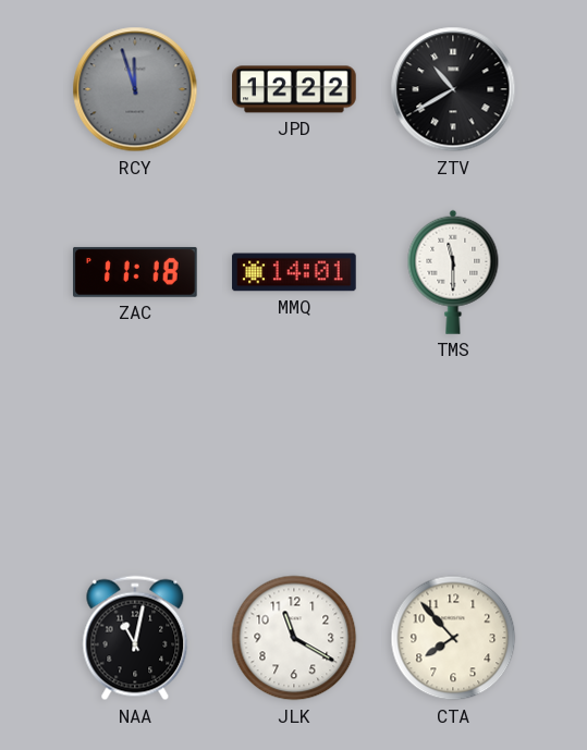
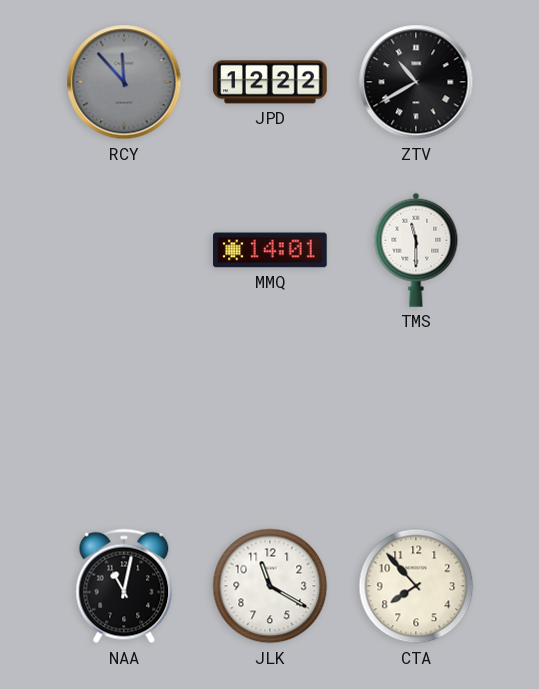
RCY: 11:57 -> 11:53 (124, 82)
ZAC: 11:18 -> none (136, 272)
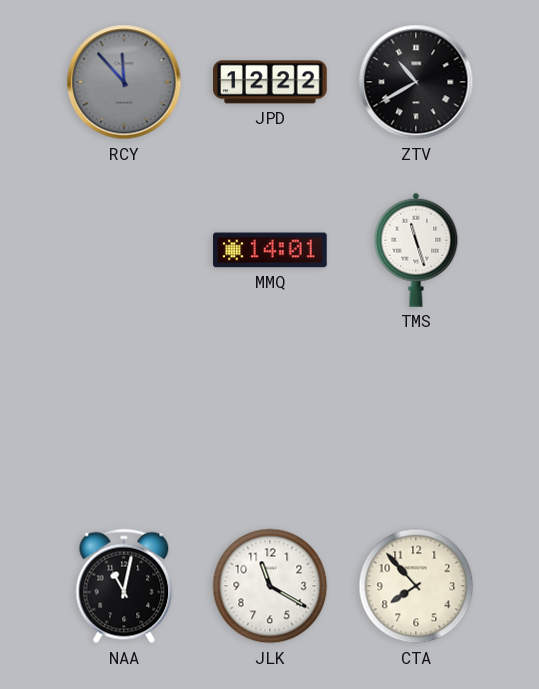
TMS: 11:30 -> 11:27 (416, 250)
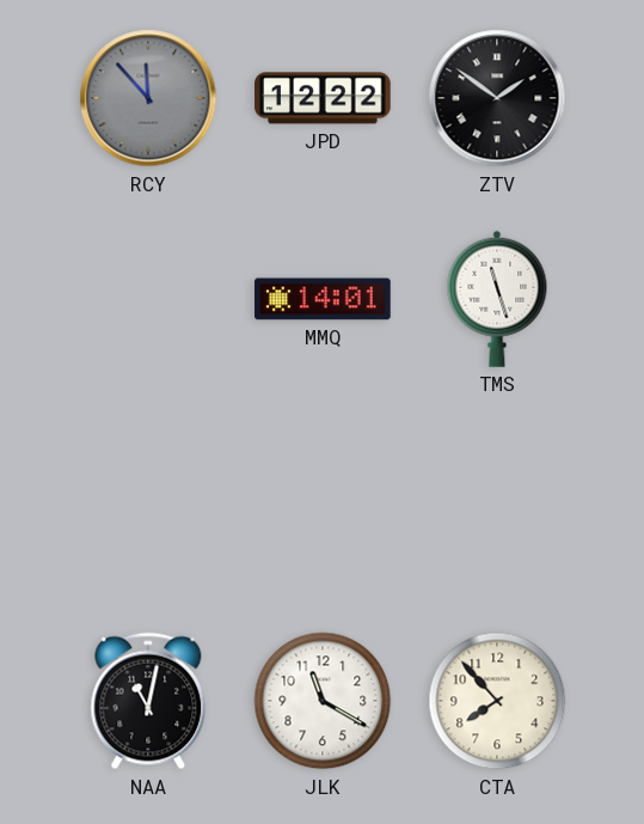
ZTV: 10:40 -> 1:51 (497, 98)
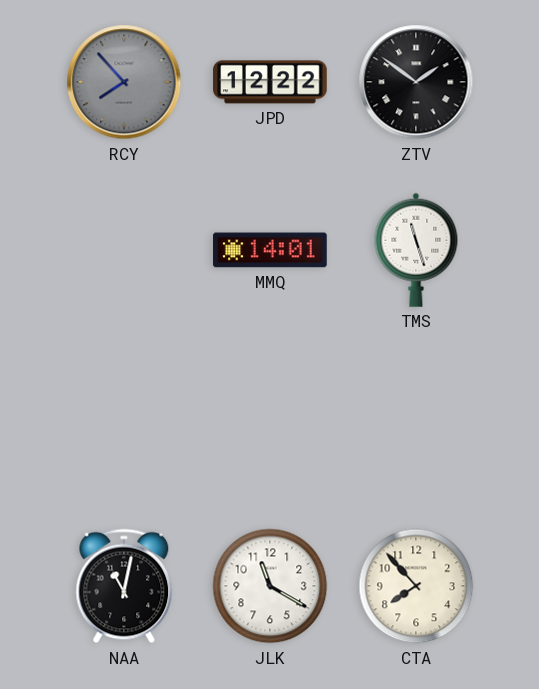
RCY: 11:53 -> 7:53 (124, 82)
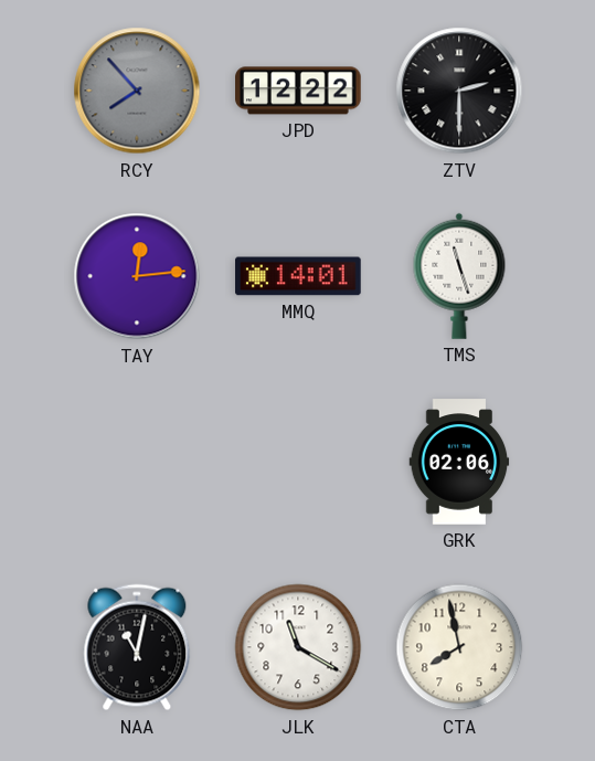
ZTV: 1:51 -> 2:30 (459, 91)
TAY: none -> 12:14 (137, 276)
GRK: none -> 02:06 (459, 462)
CTA: 7:53 -> 7:58 (459, 647)
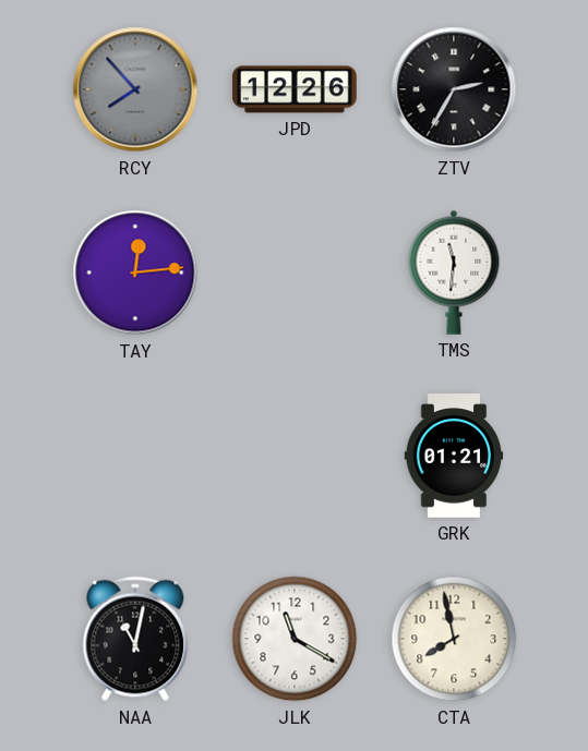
JPD: 12:22 -> 12:26 (295, 89)
ZTV: 2:30 -> 2:35 (454, 89)
MMQ: 14:01 -> none (298, 276)
TMS: 11:27 -> 11:31 (454, 272)
GRK: 02:06 -> 01:21 (454, 456)
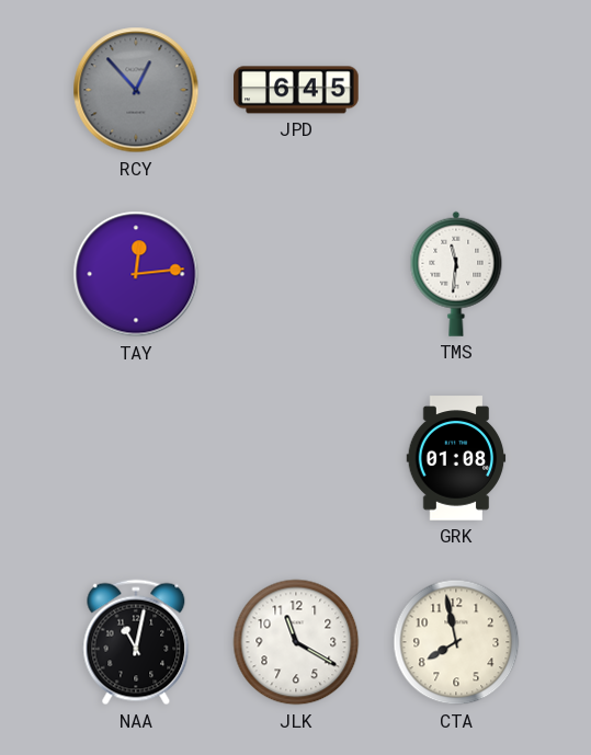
RCY: 7:53 -> 12:53 (136, 90)
JPD: 12:26 -> 6:45 (296, 90)
ZTV: 2:35 -> none (454, 89)
GRK: 01:21 -> 01:08 (456, 458)
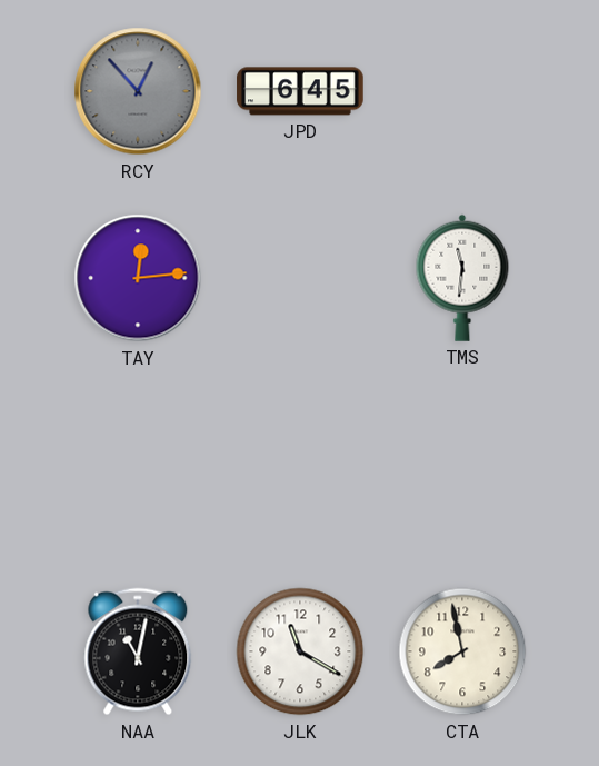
GRK: 01:08 -> none (456, 458)
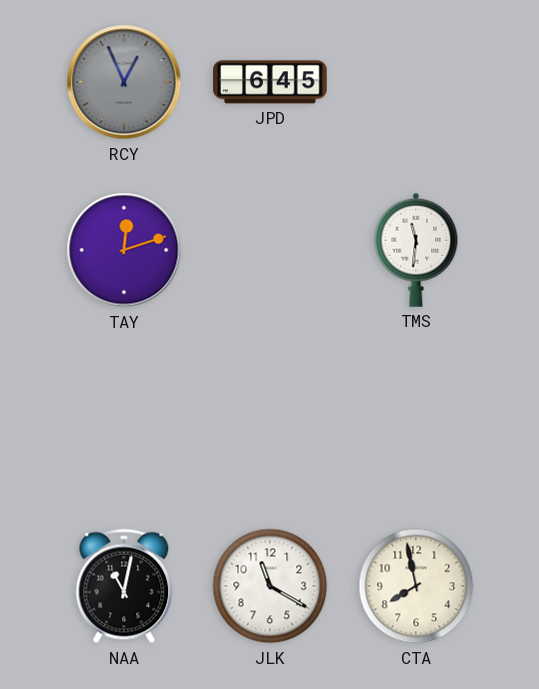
RCY: 12:53 -> 12:56 (124, 82)
TAY: 12:14 -> 12:12 (124, 250)
